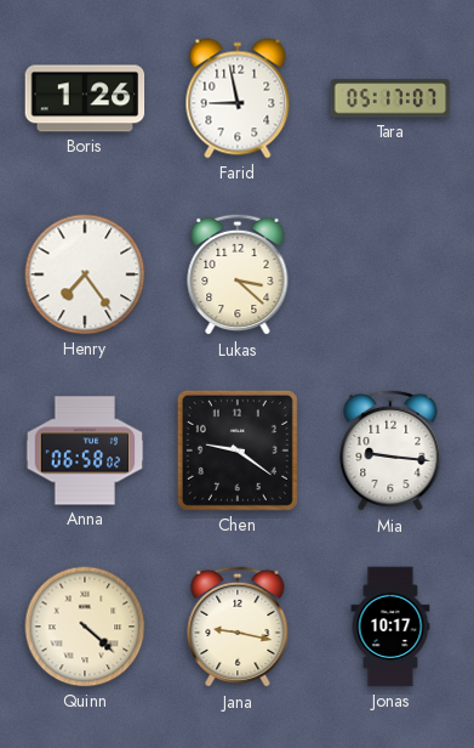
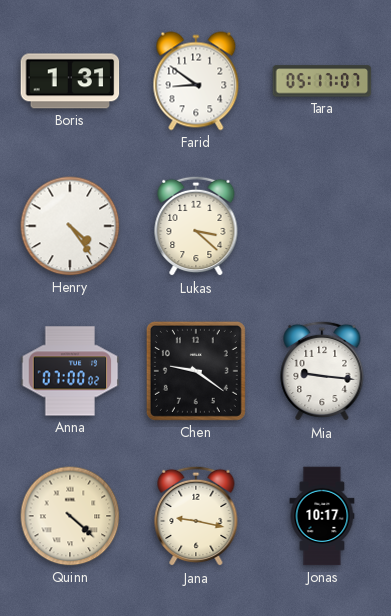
Boris: 1:26 -> 1:31 (70, 81)
Farid: 8:58 -> 8:51 (196, 81)
Henry: 7:24 -> 4:24 (70, 226)
Anna: 06:58 -> 07:00 (70, 371)
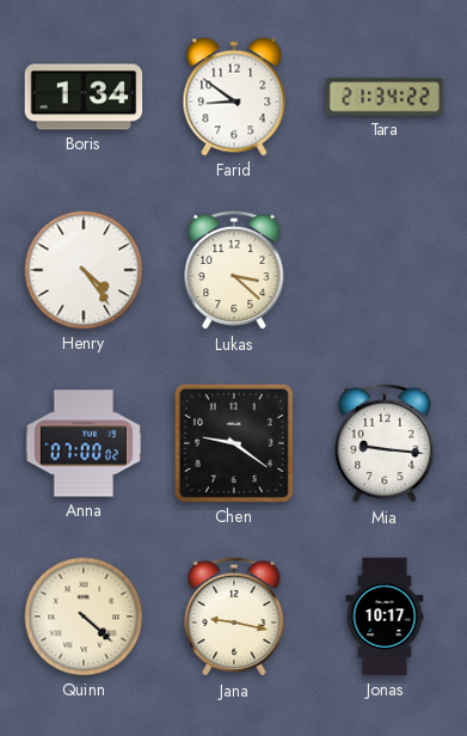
Boris: 1:31 -> 1:34 (84, 97)
Tara: 05:17 -> 21:34 (385, 97)
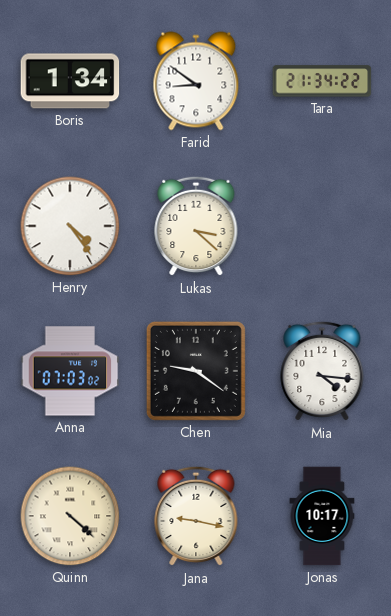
Anna: 07:00 -> 07:03 (70, 371)
Mia: 9:16 -> 4:16 (322, 371)
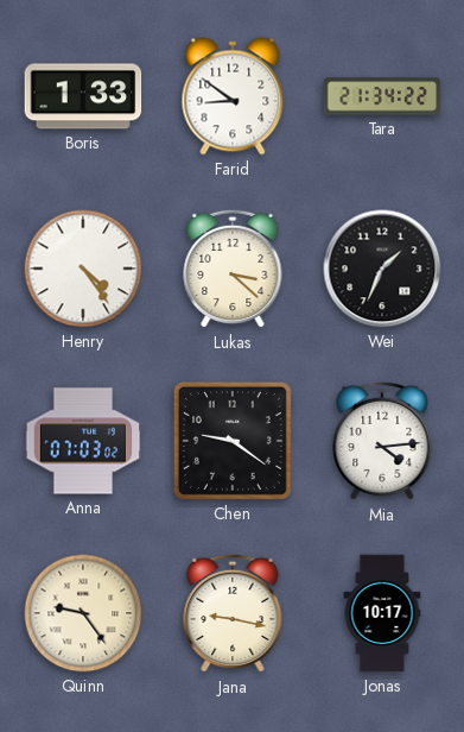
Boris: 1:34 -> 1:33 (83, 96)
Wei: none -> 1:34 (382, 269)
Mia: 4:16 -> 4:14 (382, 441)
Quinn: 4:22 -> 9:24 (83, 613)
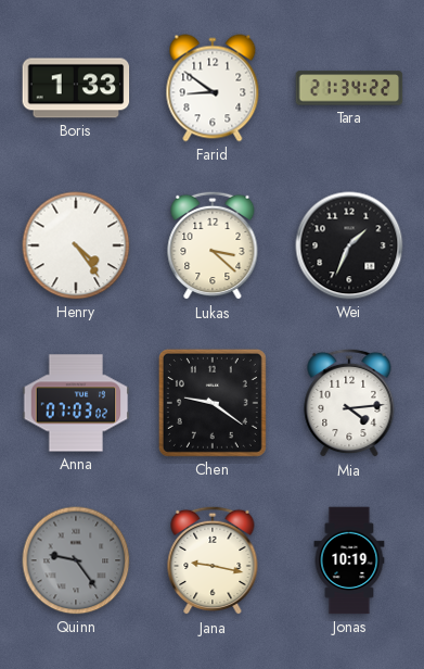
Quinn dial: cream -> grey (76, 560)
Jonas: 10:17 -> 10:19 (349, 560)
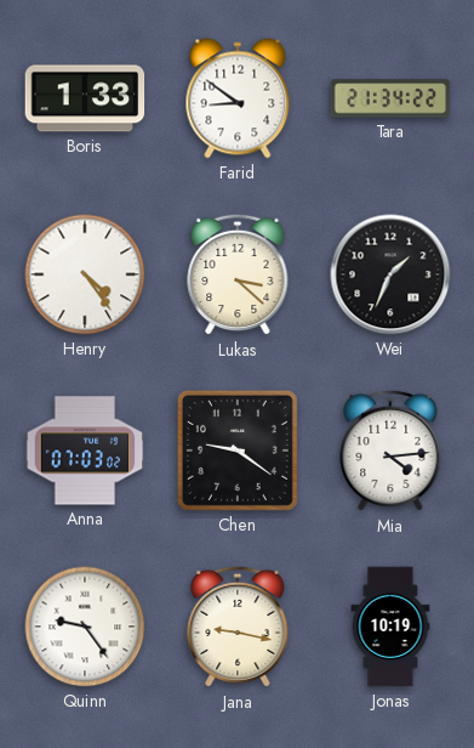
Quinn dial: grey -> white (85, 627)
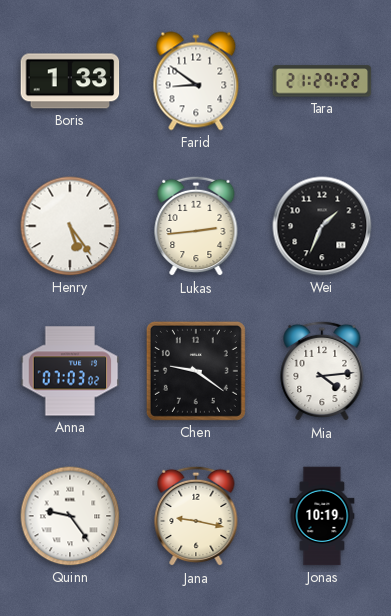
Tara: 21:34 -> 21:29 (322, 81)
Henry: 4:24 -> 5:24 (70, 226)
Lukas: 3:22 -> 2:44 (196, 226)
